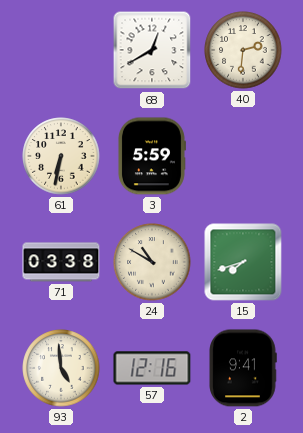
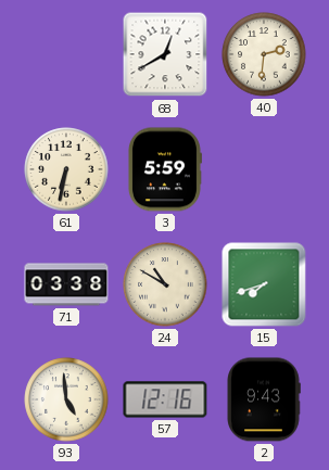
2: 9:41 -> 9:43 (264, 399)
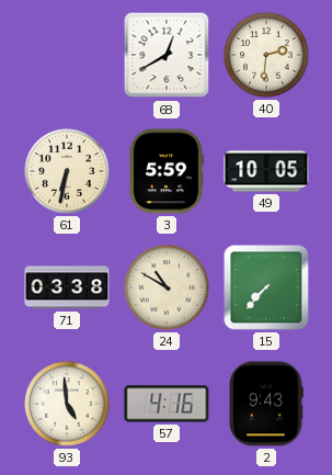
49: none -> 10:05 (266, 171)
15: 7:42 -> 7:37 (266, 287)
57: 12:16 -> 4:16 (167, 404)
